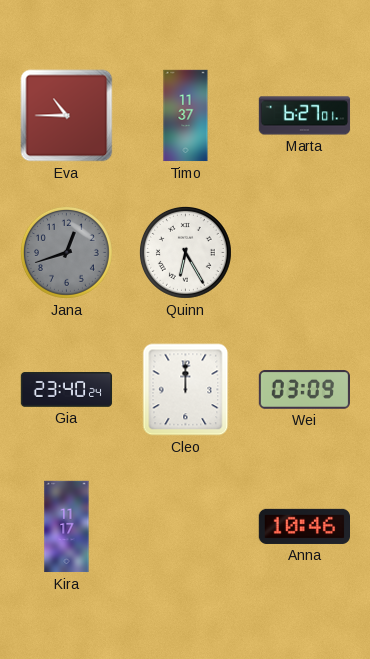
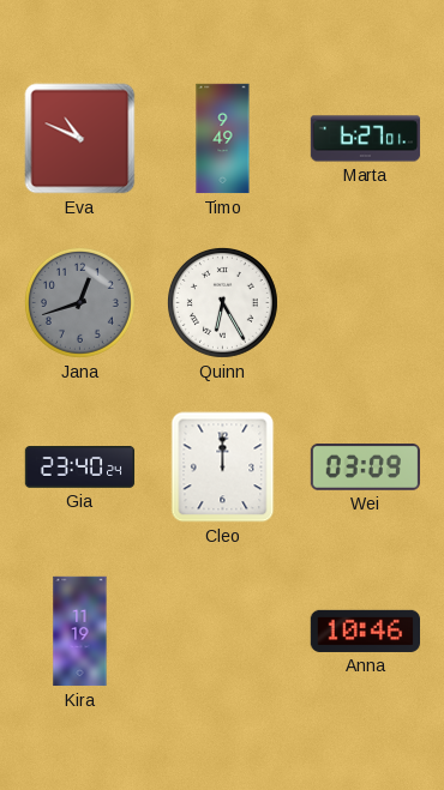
Eva: 10:45 -> 10:49 (80, 139)
Timo: 11:37 -> 9:49 (223, 139)
Kira: 11:17 -> 11:19 (80, 632)
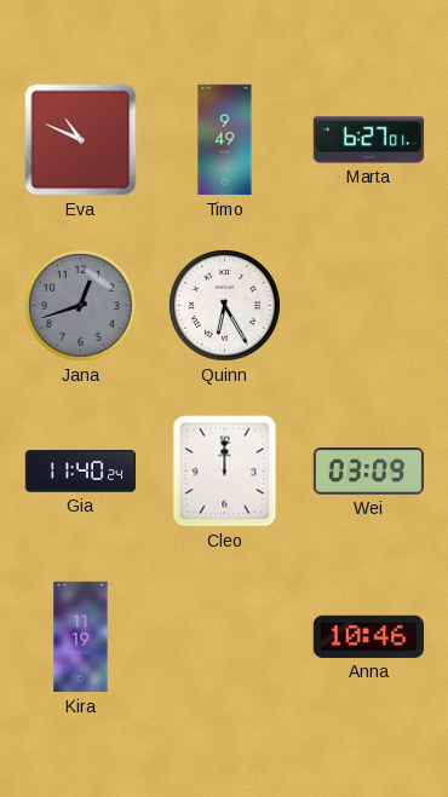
Gia: 23:40 -> 11:40 (81, 472)
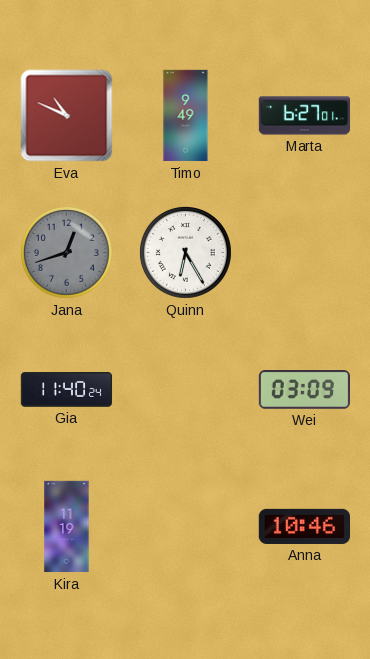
Cleo: 12:00 -> none (225, 472)
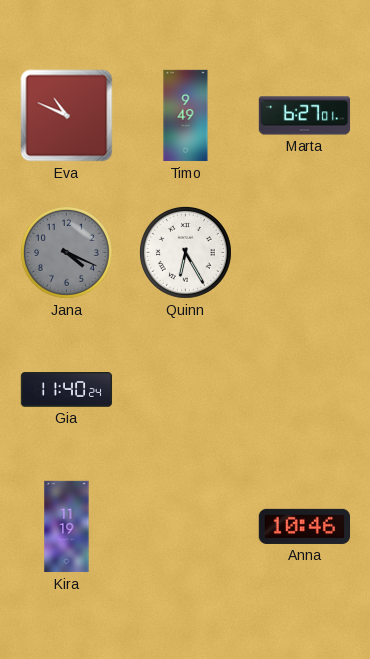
Jana: 12:42 -> 4:19 (66, 252)
Wei: 03:09 -> none (304, 390)
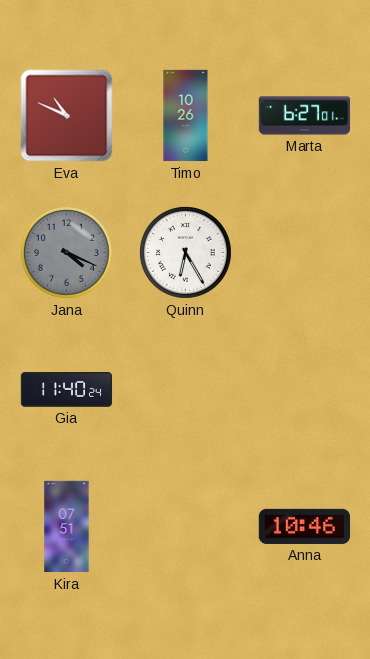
Timo: 9:49 -> 10:26 (186, 116)
Kira: 11:19 -> 07:51 (67, 527)
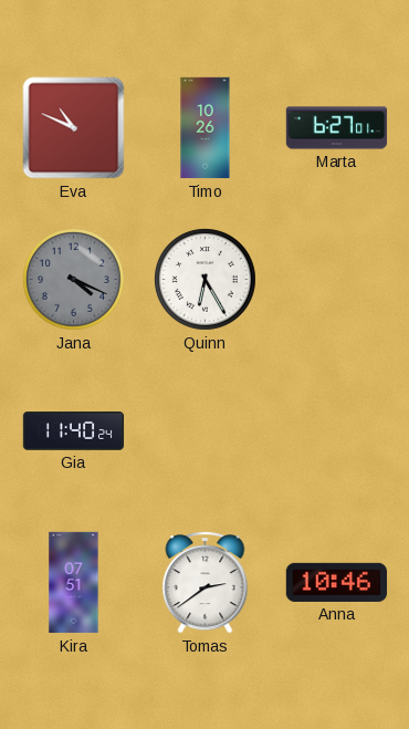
Tomas: none -> 2:39 (206, 583)
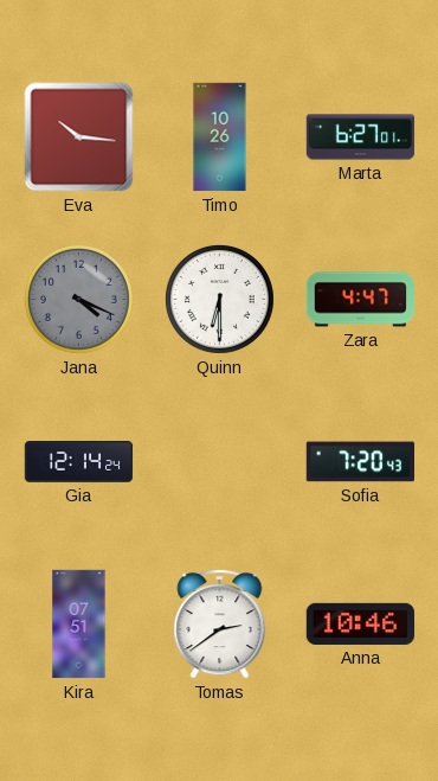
Eva: 10:49 -> 10:16 (79, 137)
Quinn: 6:25 -> 6:30 (219, 299)
Zara: none -> 4:47 (361, 300)
Gia: 11:40 -> 12:14 (79, 462)
Sofia: none -> 7:20 (360, 462)
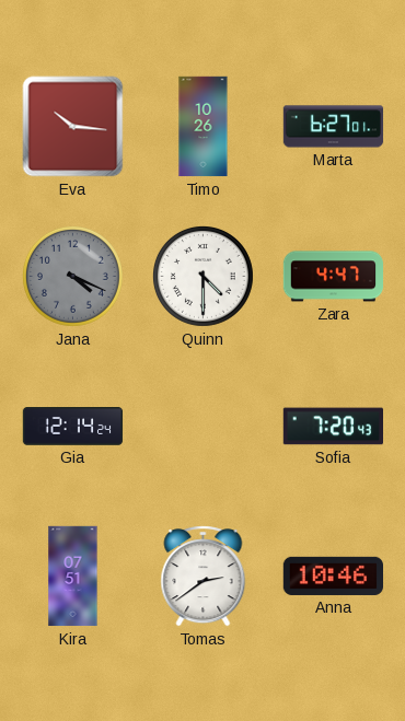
Quinn: 6:30 -> 4:30 (202, 276)
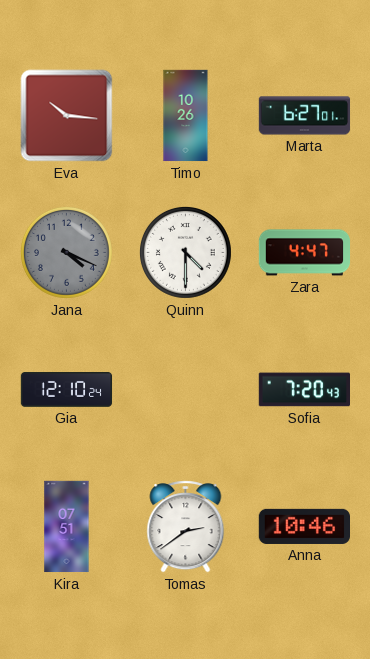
Gia: 12:14 -> 12:10 (67, 390)
